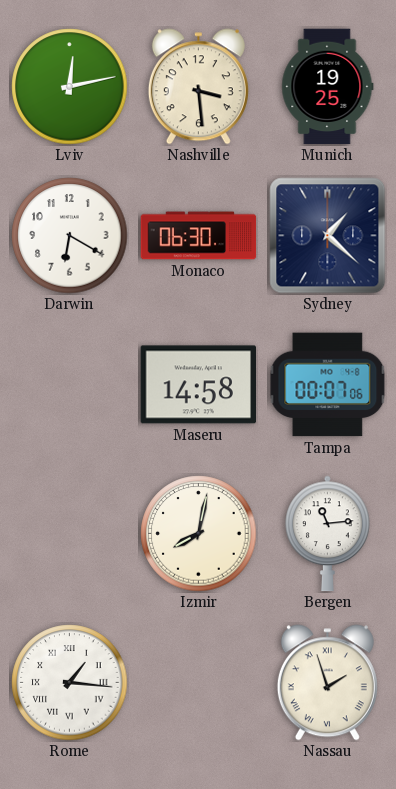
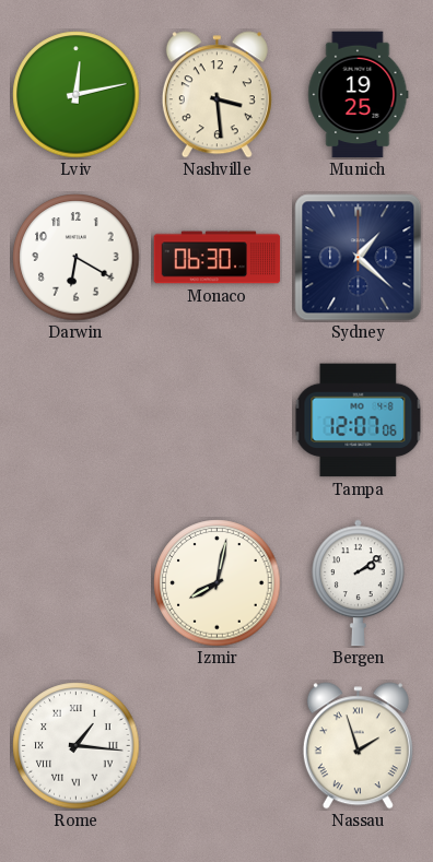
Maseru: 14:58 -> none (199, 385)
Tampa: 00:07 -> 12:07 (359, 421)
Bergen: 11:14 -> 2:09 (359, 583)
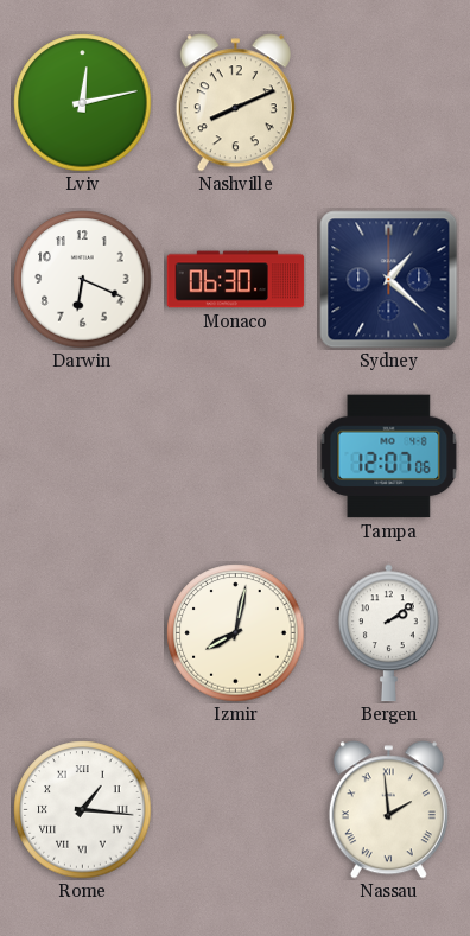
Nashville: 3:29 -> 8:11 (235, 103)
Munich: 19:25 -> none (359, 95)
Darwin: 6:20 -> 6:19 (83, 280)
Nassau: 1:57 -> 1:59 (388, 810)
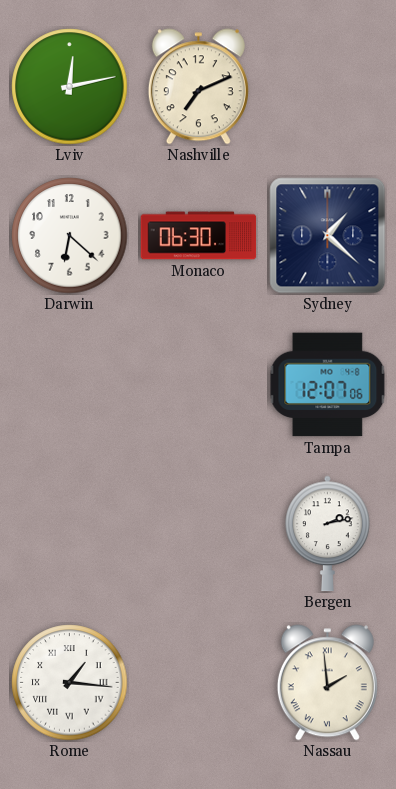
Nashville: 8:11 -> 7:11 (198, 87)
Darwin: 6:19 -> 6:22 (70, 236)
Izmir: 8:02 -> none (236, 633)
Bergen: 2:09 -> 2:13 (328, 534)
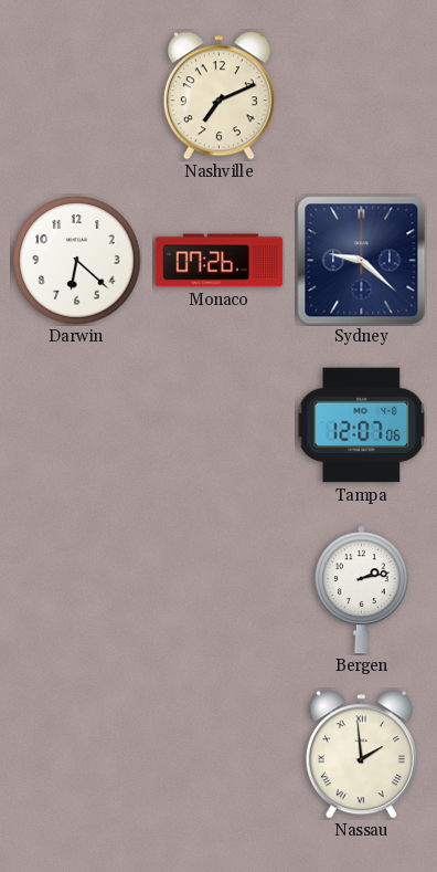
Lviv: 12:13 -> none (70, 87)
Monaco: 06:30 -> 07:26 (220, 261)
Sydney: 1:22 -> 9:22 (362, 261)
Rome: 1:16 -> none (70, 683)
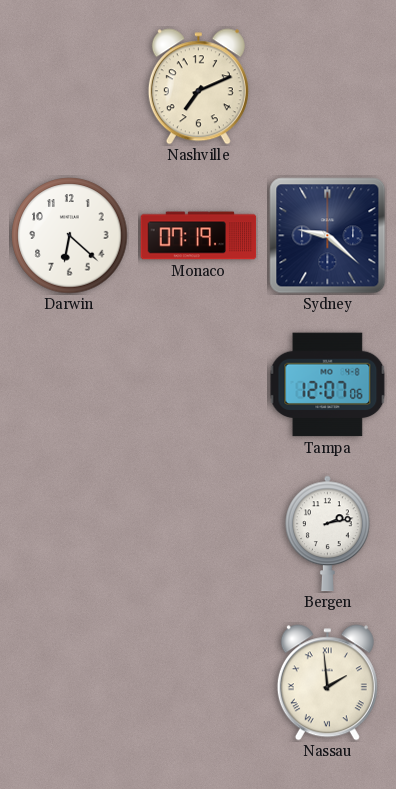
Monaco: 07:26 -> 07:19 (199, 236)
